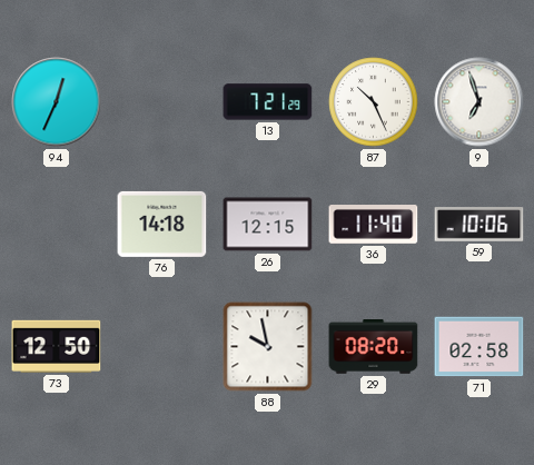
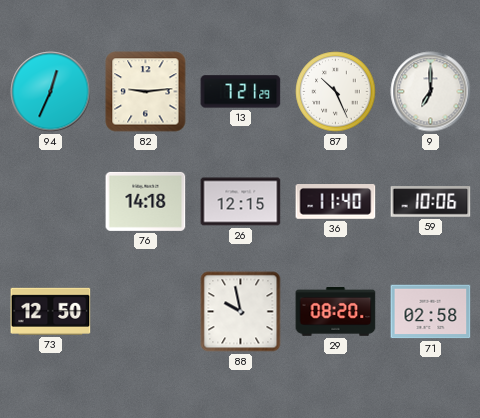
82: none -> 9:14 (146, 92)
9: 6:57 -> 7:00 (431, 92)
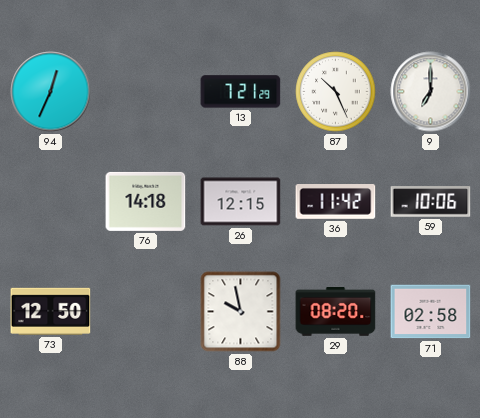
82: 9:14 -> none (146, 92)
36: 11:40 -> 11:42 (336, 202)
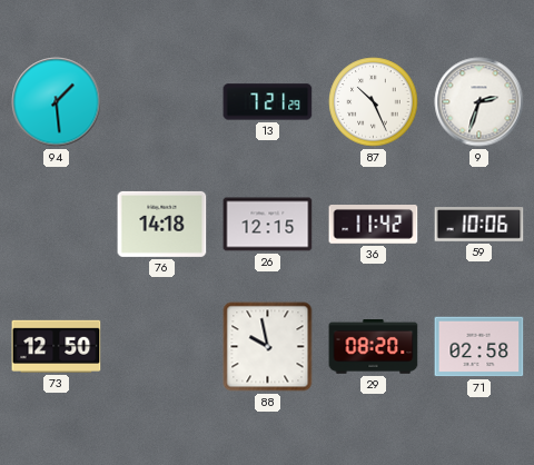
94: 12:34 -> 1:29 (57, 102)
9: 7:00 -> 2:33 (479, 102)
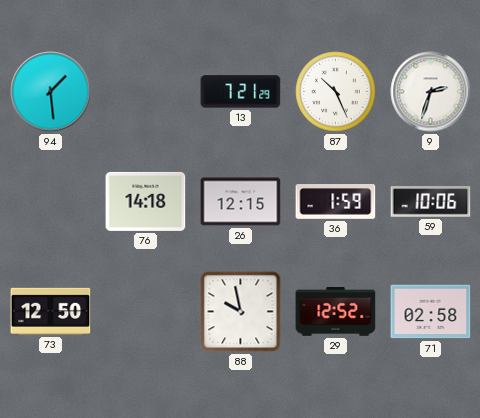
36: 11:42 -> 1:59 (336, 202)
29: 08:20 -> 12:52 (336, 312)
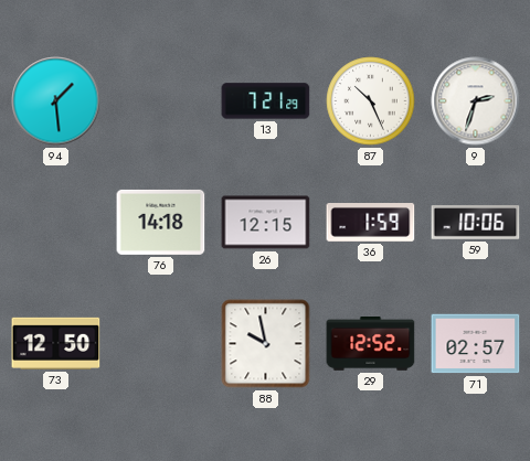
71: 02:58 -> 02:57 (476, 344)
